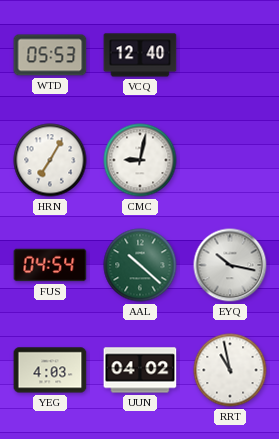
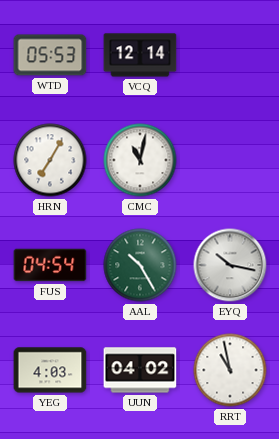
VCQ: 12:40 -> 12:14 (140, 55)
CMC: 9:02 -> 11:02 (140, 160)
AAL: 10:22 -> 10:25 (140, 265)
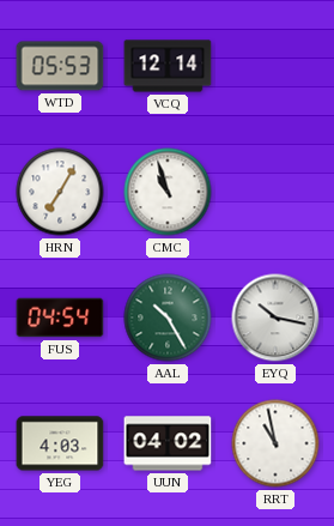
CMC: 11:02 -> 10:57 (168, 192)
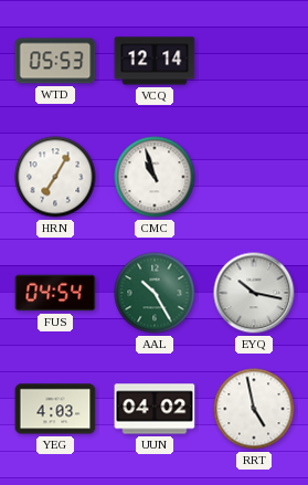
RRT: 10:58 -> 4:58 (254, 409)
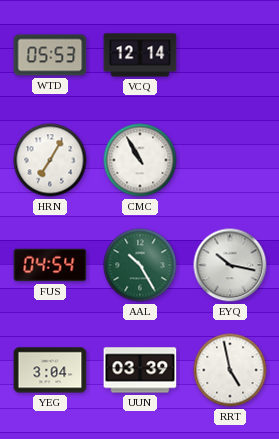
CMC: 10:57 -> 10:55 (140, 160)
YEG: 4:03 -> 3:04 (50, 370)
UUN: 04:02 -> 03:39 (140, 370)
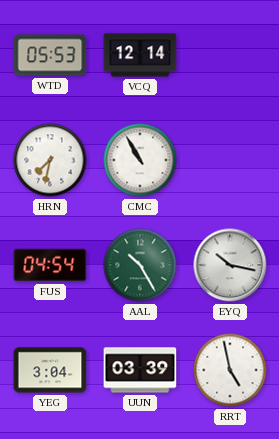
HRN: 7:05 -> 7:32 (50, 160)
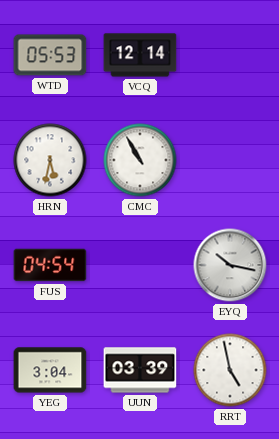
HRN: 7:32 -> 5:32 (50, 160)
AAL: 10:25 -> none (140, 265)
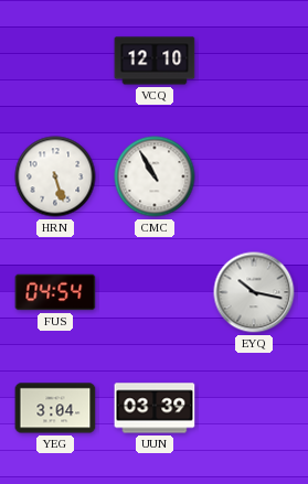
WTD: 05:53 -> none (50, 55)
VCQ: 12:14 -> 12:10 (155, 61)
HRN: 5:32 -> 5:27 (55, 176)
RRT: 4:58 -> none (230, 370)
